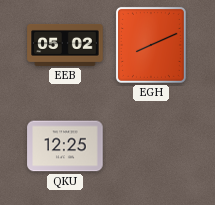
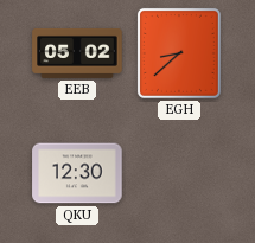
EGH: 8:11 -> 8:38 (179, 53)
QKU: 12:25 -> 12:30 (77, 173)
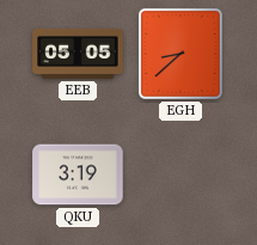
EEB: 05:02 -> 05:05 (78, 54)
QKU: 12:30 -> 3:19 (78, 174)
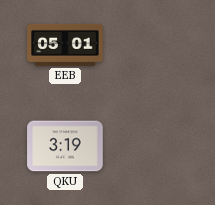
EEB: 05:05 -> 05:01 (65, 45)
EGH: 8:38 -> none (180, 54)
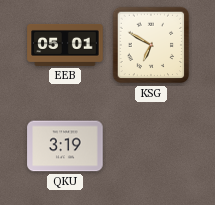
KSG: none -> 6:50 (151, 45)
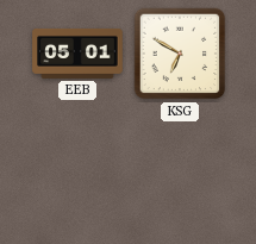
QKU: 3:19 -> none (65, 146)
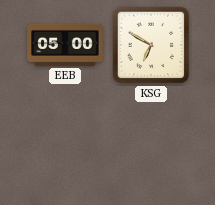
EEB: 05:01 -> 05:00 (65, 45)
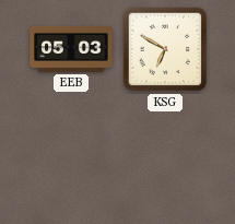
EEB: 05:00 -> 05:03 (71, 49)
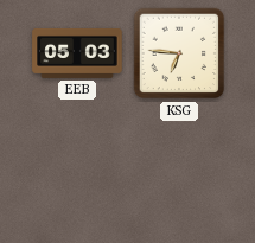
KSG: 6:50 -> 6:46 (179, 53)
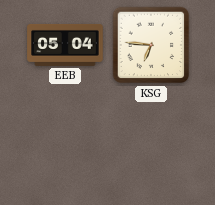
EEB: 05:03 -> 05:04 (65, 45)
